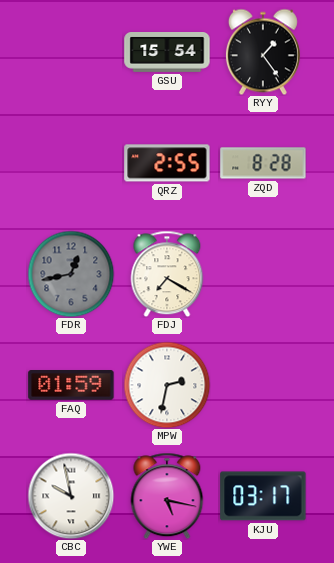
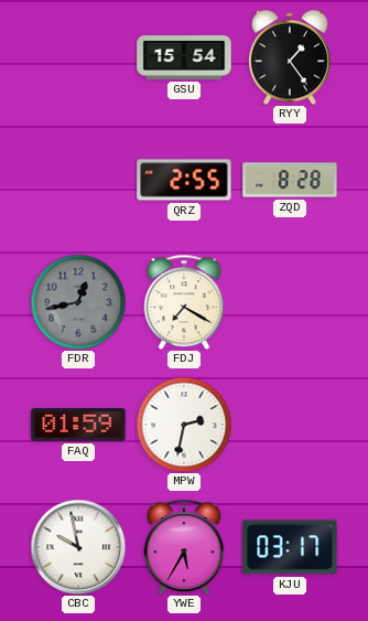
YWE: 5:17 -> 5:35 (184, 547)
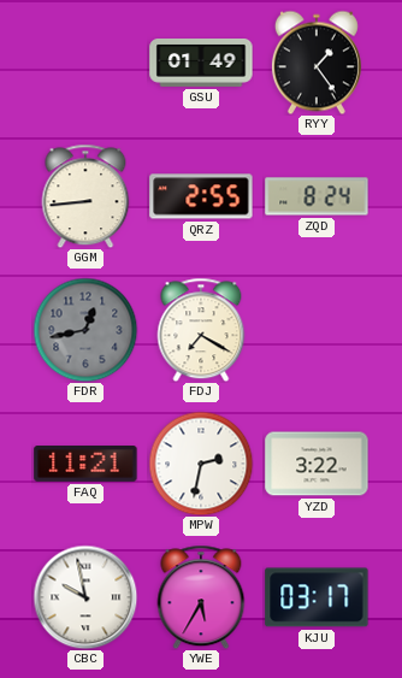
GSU: 15:54 -> 01:49 (201, 64)
GGM: none -> 8:44 (85, 196)
ZQD: 8:28 -> 8:24 (317, 196)
FAQ: 01:59 -> 11:21 (85, 465)
YZD: none -> 3:22 (317, 464)
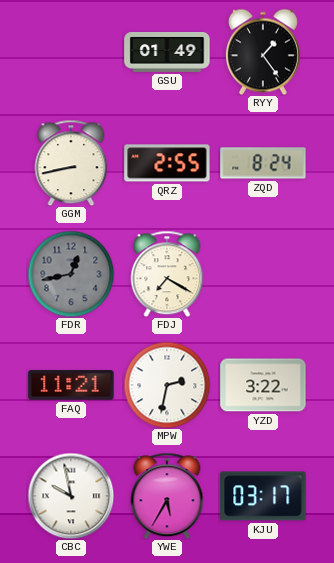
GGM: 8:44 -> 8:43 (71, 163)
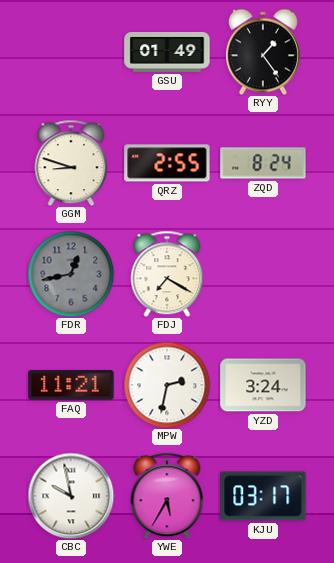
GGM: 8:43 -> 8:48 (71, 163)
YZD: 3:22 -> 3:24 (263, 385)
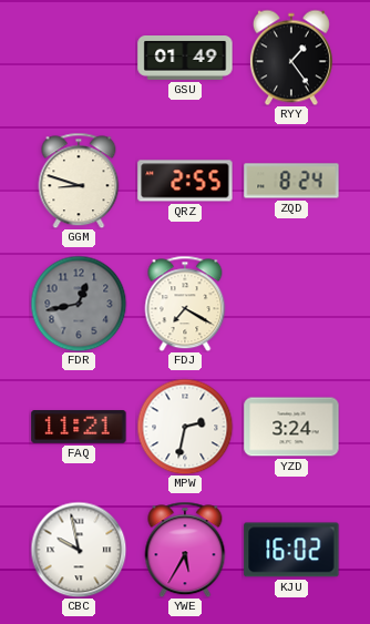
KJU: 03:17 -> 16:02 (291, 550)
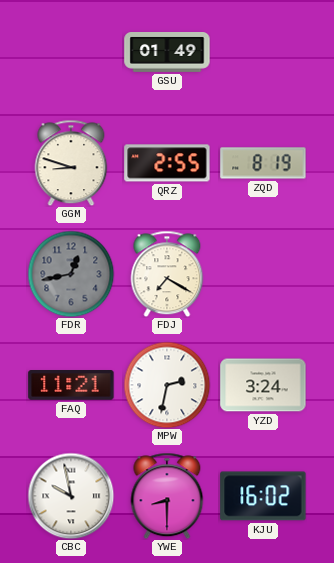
RYY: 1:24 -> none (291, 58)
ZQD: 8:24 -> 8:19 (263, 163)
YWE: 5:35 -> 8:30 (167, 496)
